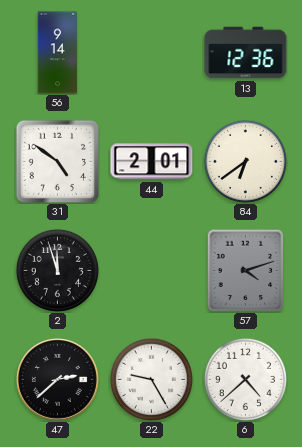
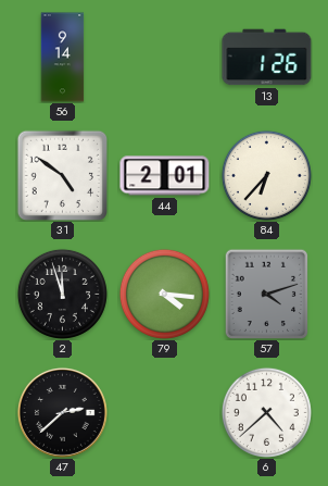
13: 12:36 -> 1:26 (267, 58)
84: 6:39 -> 6:37 (266, 175)
79: none -> 4:16 (164, 294)
22: 9:25 -> none (151, 379)
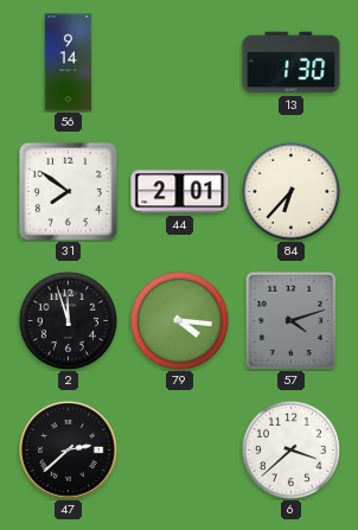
13: 1:26 -> 1:30 (292, 63)
31: 4:51 -> 7:51 (68, 191)
6: 4:38 -> 3:38 (290, 449)
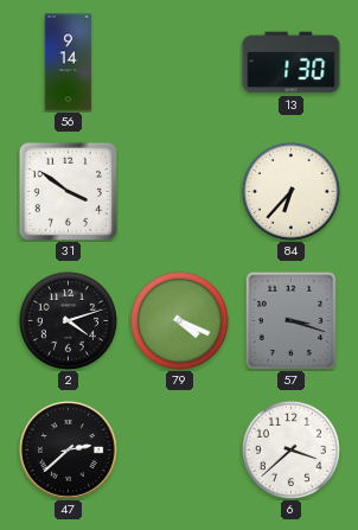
31: 7:51 -> 3:51 (68, 191)
44: 2:01 -> none (180, 192)
2: 11:57 -> 4:12 (68, 320)
79: 4:16 -> 4:19 (179, 320)
57: 4:12 -> 3:18 (292, 320)
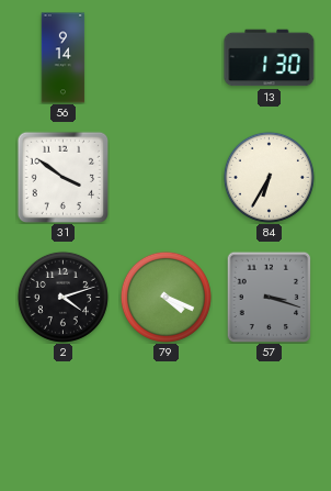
84: 6:37 -> 6:35 (269, 177)
47: 2:38 -> none (68, 449)
6: 3:38 -> none (290, 449)
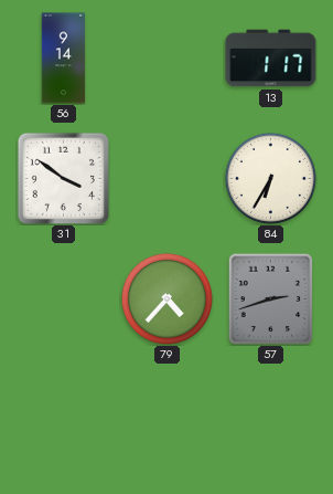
13: 1:30 -> 1:17 (271, 59)
2: 4:12 -> none (62, 297)
79: 4:19 -> 4:37 (166, 298)
57: 3:18 -> 2:42 (271, 298)
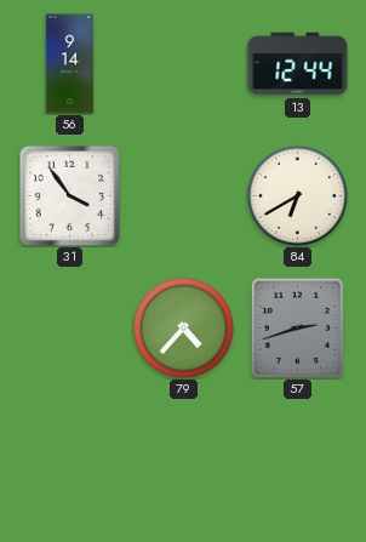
13: 1:17 -> 12:44 (298, 64)
31: 3:51 -> 3:54 (69, 195)
84: 6:35 -> 6:40 (297, 195)
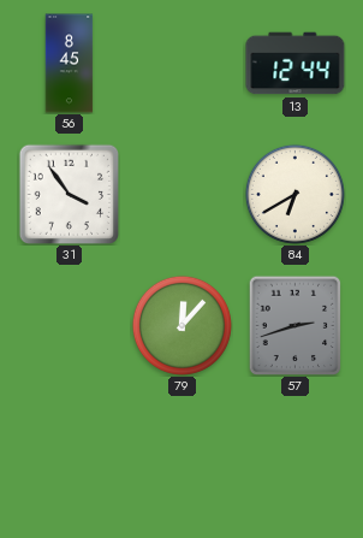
56: 9:14 -> 8:45 (70, 64)
79: 4:37 -> 12:07 (181, 325)
